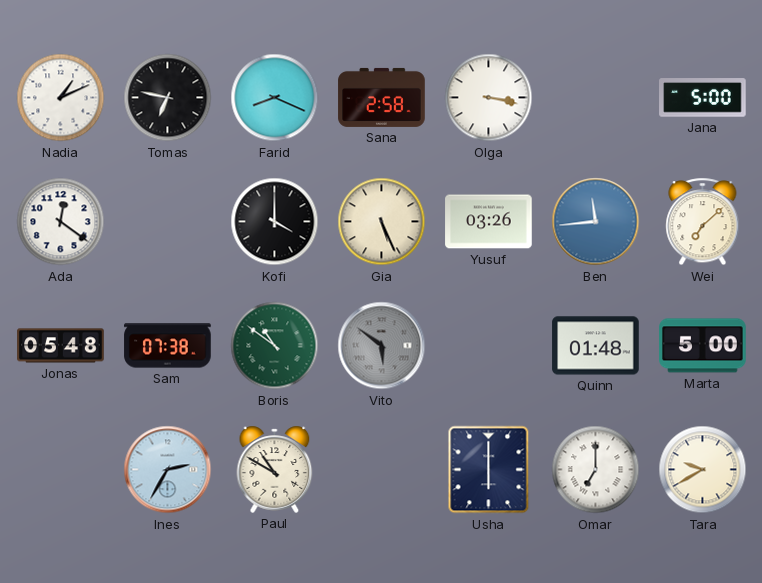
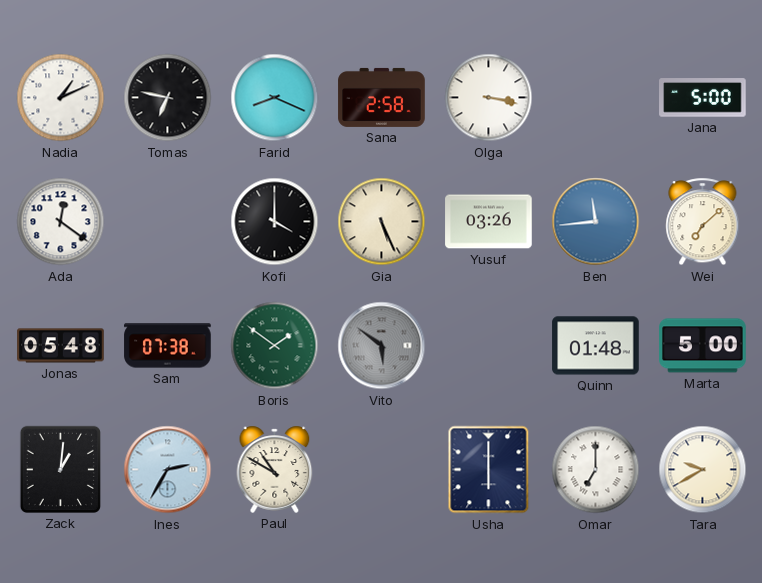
Boris: 10:51 -> 1:51 (275, 346)
Zack: none -> 1:01 (60, 469)
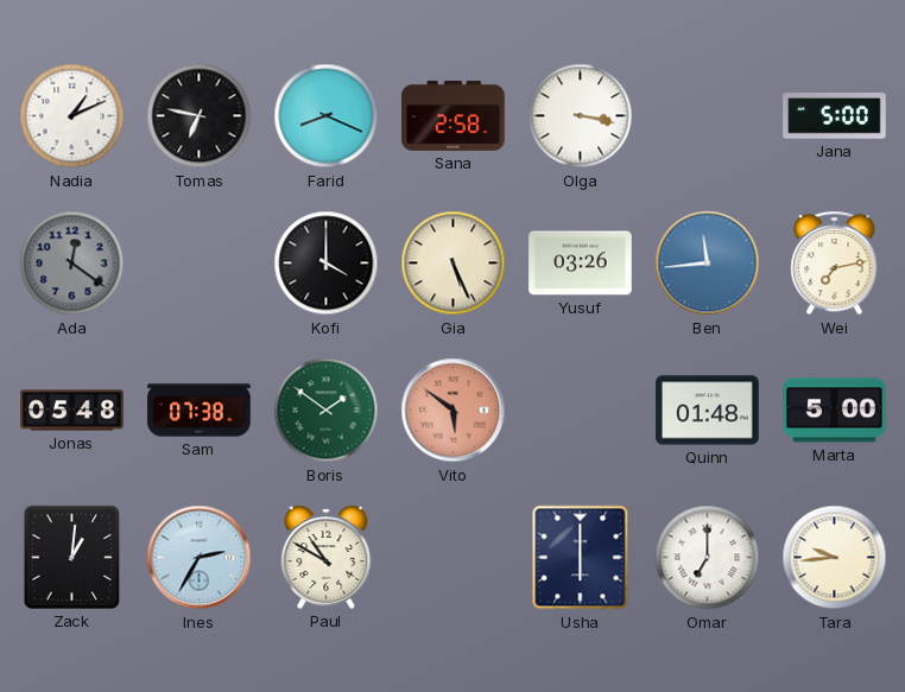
Ada dial: white -> grey (72, 264)
Wei: 7:08 -> 7:13 (835, 264)
Vito dial: grey -> salmon (454, 411)
Tara: 9:40 -> 9:44 (835, 558)
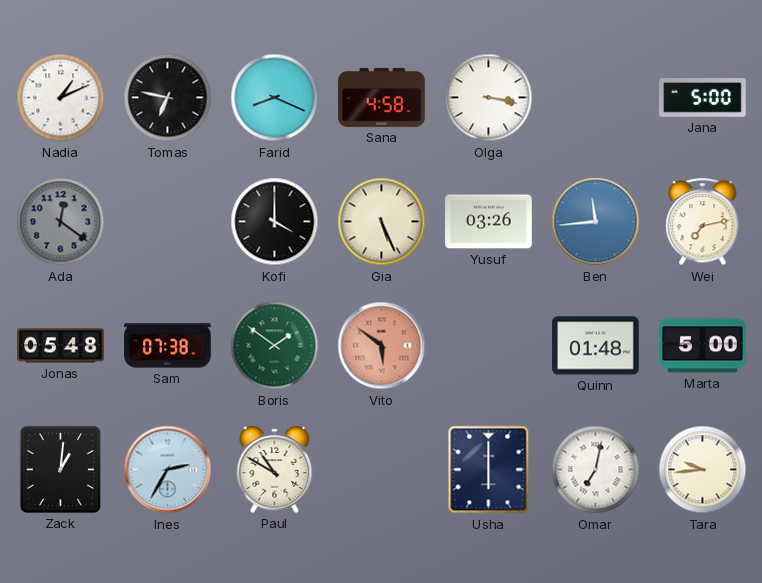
Sana: 2:58 -> 4:58 (382, 97)
Omar: 7:00 -> 7:02 (596, 470)
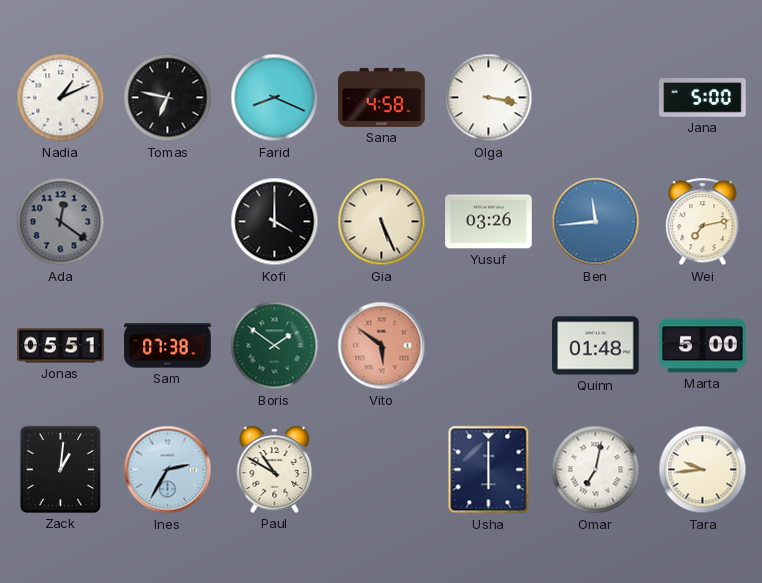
Jonas: 05:48 -> 05:51 (61, 346)
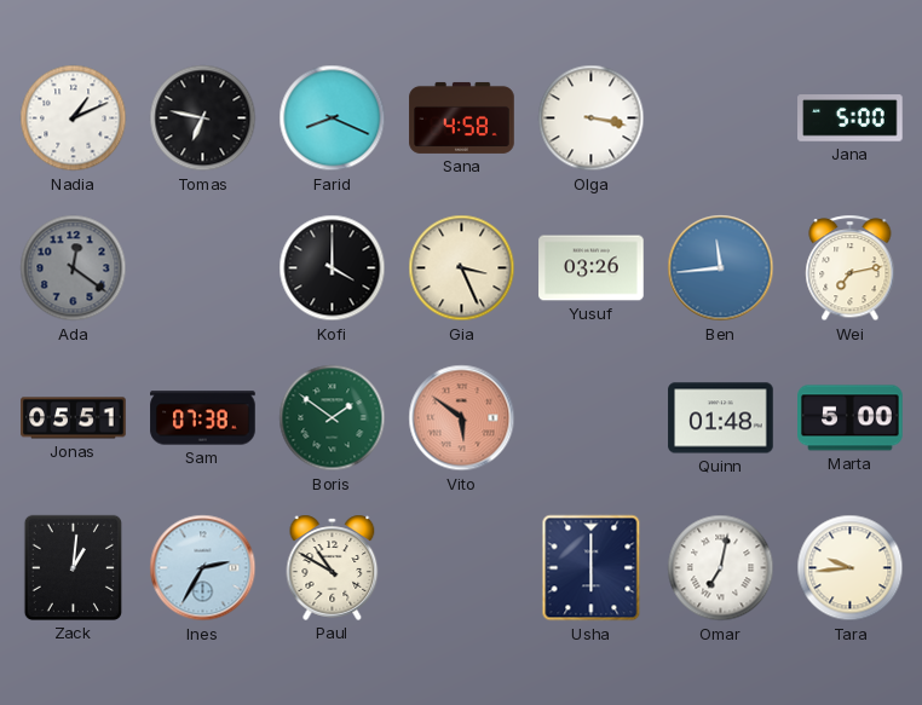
Gia: 5:26 -> 3:26 (462, 268)
